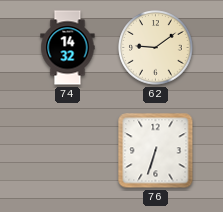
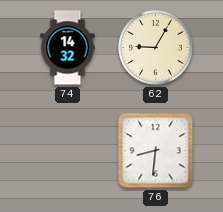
62: 9:09 -> 9:05 (156, 48)
76: 6:33 -> 8:31 (156, 151)
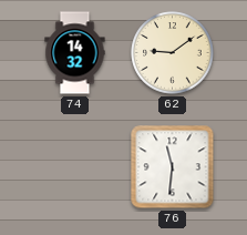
62: 9:05 -> 9:09 (173, 53)
76: 8:31 -> 11:31 (173, 167)
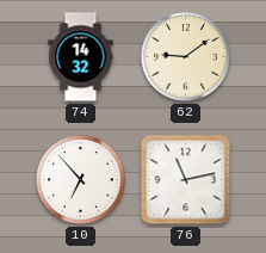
10: none -> 6:53 (81, 180)
76: 11:31 -> 11:13 (186, 180)
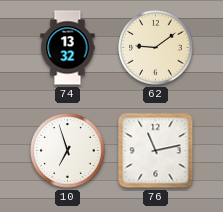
74: 14:32 -> 13:32 (68, 48)
10: 6:53 -> 6:57 (68, 151)
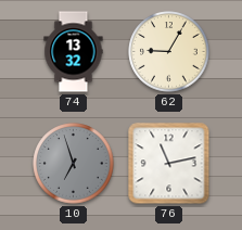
62: 9:09 -> 9:05 (169, 52)
10 dial: white -> grey (74, 164)
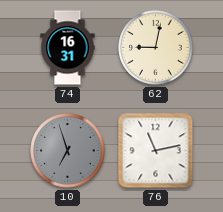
74: 13:32 -> 16:31 (68, 48)
62: 9:05 -> 9:02 (156, 48)
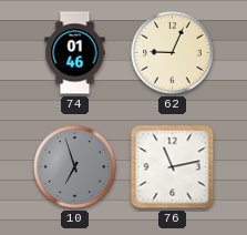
74: 16:31 -> 01:46 (75, 53)
62: 9:02 -> 9:04 (173, 53)
